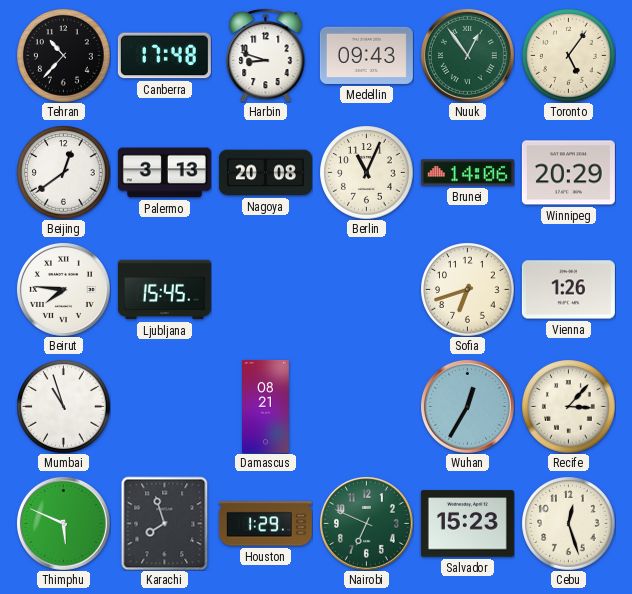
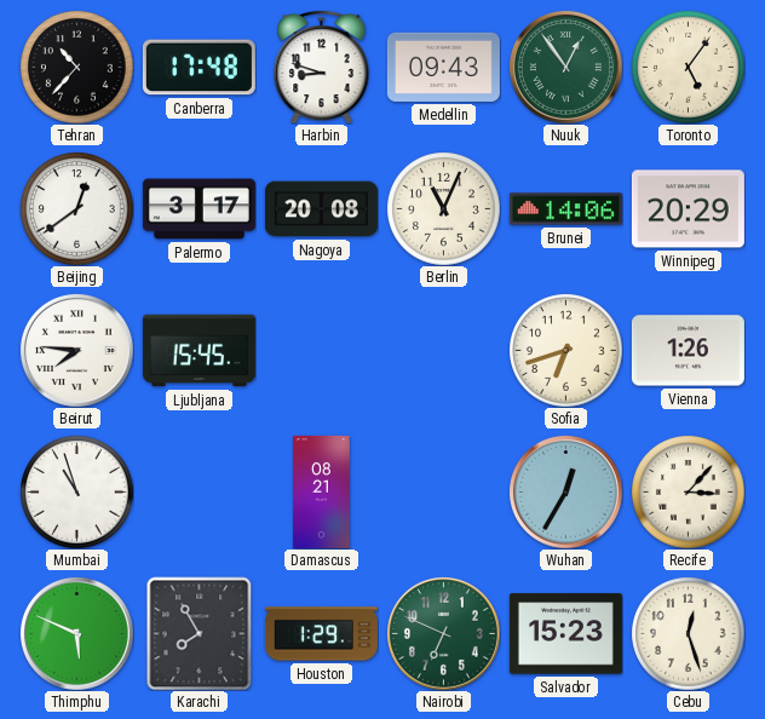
Palermo: 3:13 -> 3:17 (199, 209)
Karachi: 7:57 -> 7:55 (200, 633)
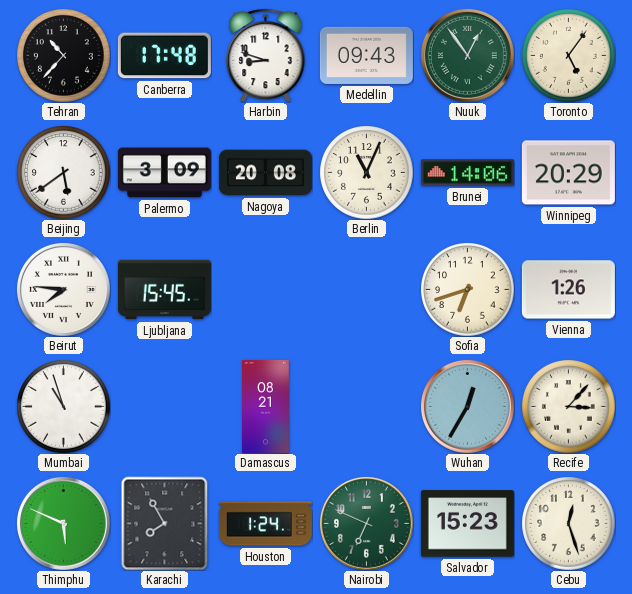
Beijing: 12:39 -> 5:39 (63, 172)
Palermo: 3:17 -> 3:09 (164, 173)
Houston: 1:29 -> 1:24 (265, 524)
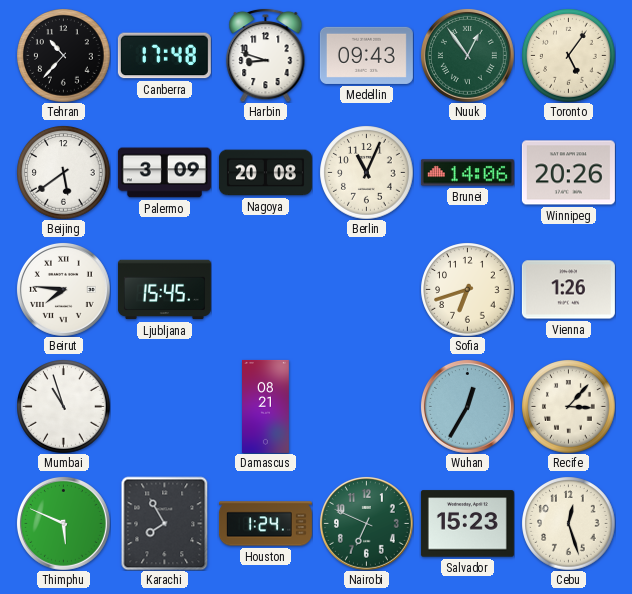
Winnipeg: 20:29 -> 20:26 (568, 173)
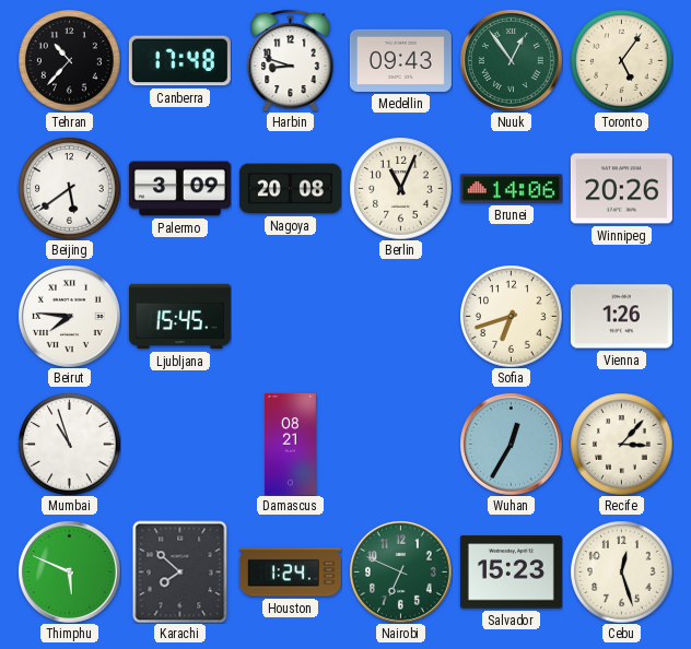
Karachi: 7:55 -> 7:52 (180, 571)
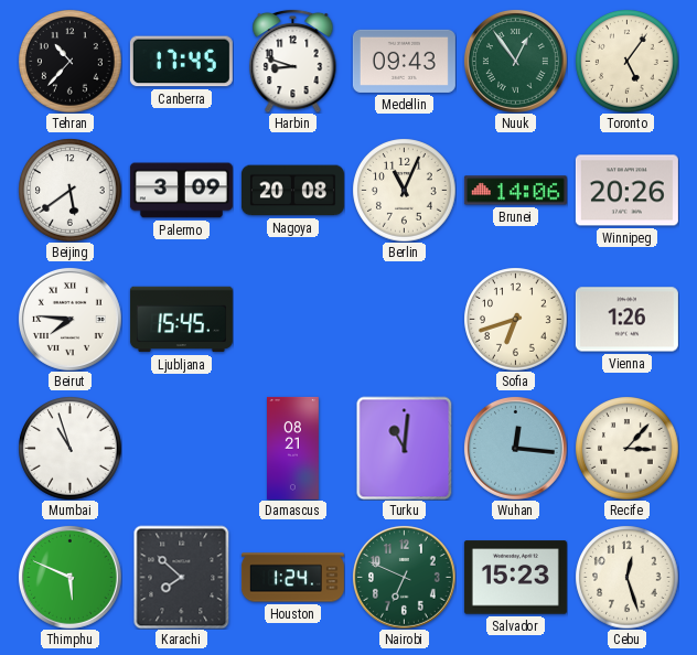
Canberra: 17:48 -> 17:45 (181, 62)
Turku: none -> 11:01 (405, 448)
Wuhan: 12:35 -> 12:16 (515, 448)
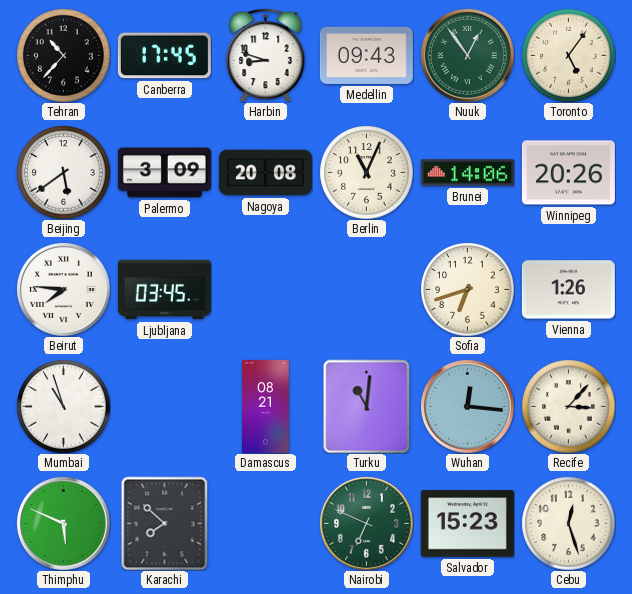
Ljubljana: 15:45 -> 03:45 (164, 290)
Houston: 1:24 -> none (292, 578)
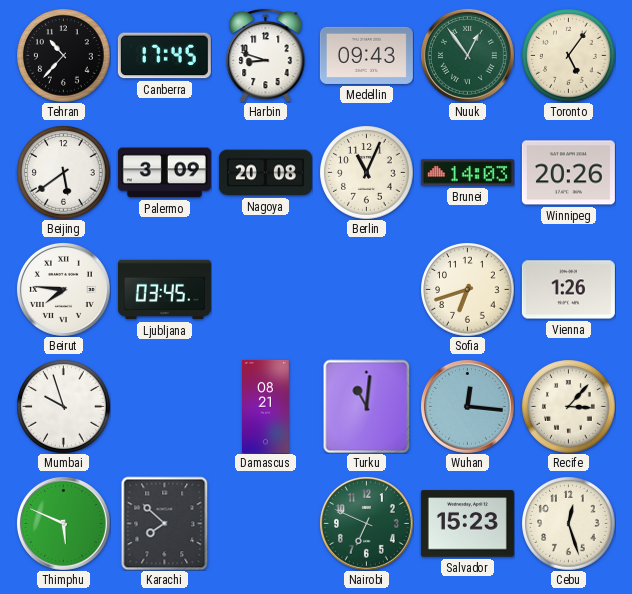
Brunei: 14:06 -> 14:03 (467, 173)
Mumbai: 10:57 -> 9:57 (63, 406)
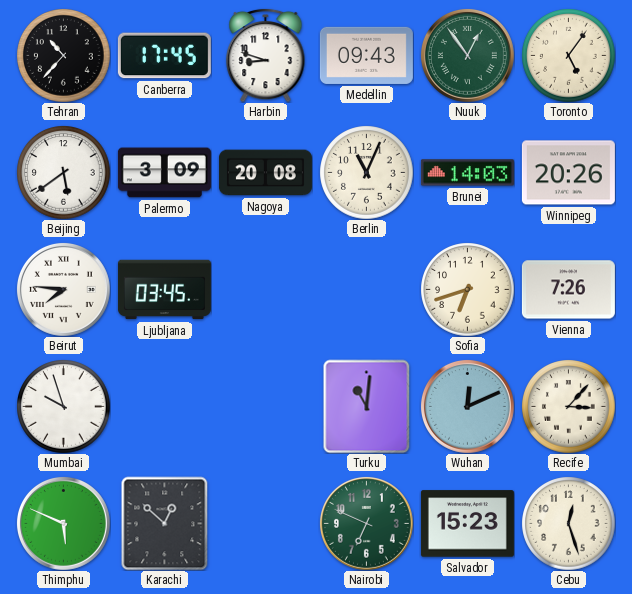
Vienna: 1:26 -> 7:26 (568, 290)
Damascus: 08:21 -> none (266, 406)
Wuhan: 12:16 -> 12:11 (467, 406)
Karachi: 7:52 -> 12:52 (165, 523)
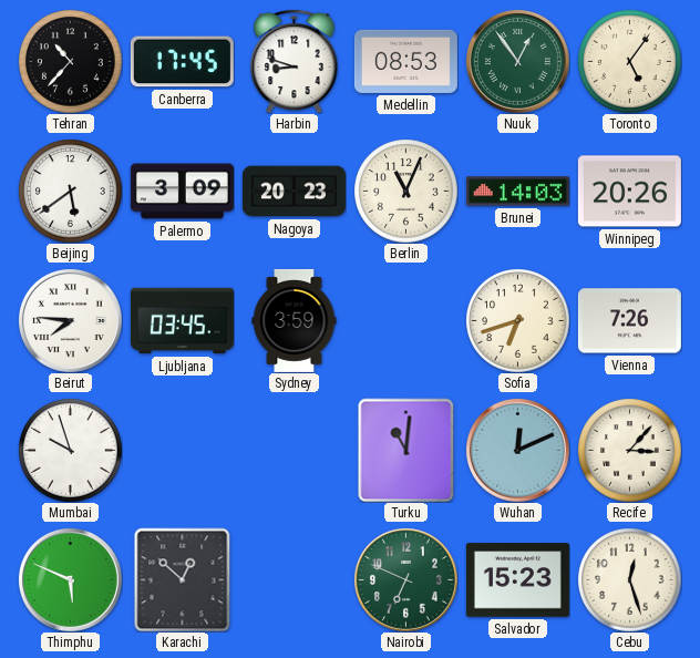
Medellin: 09:43 -> 08:53 (405, 61)
Nagoya: 20:08 -> 20:23 (294, 192)
Sydney: none -> 3:59 (295, 320)
